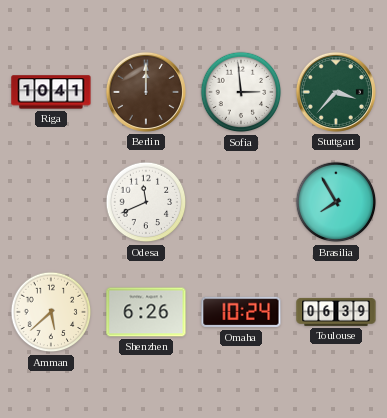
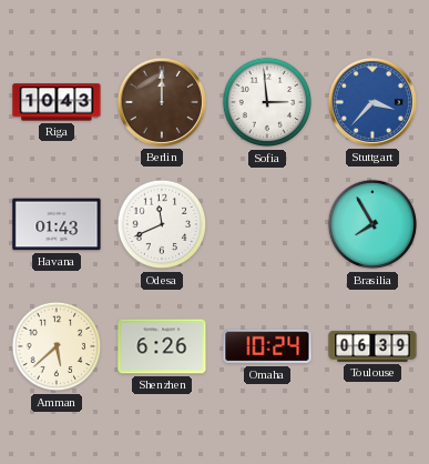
Riga: 10:41 -> 10:43 (57, 102)
Stuttgart dial: green -> blue (372, 102)
Havana: none -> 01:43 (57, 224)
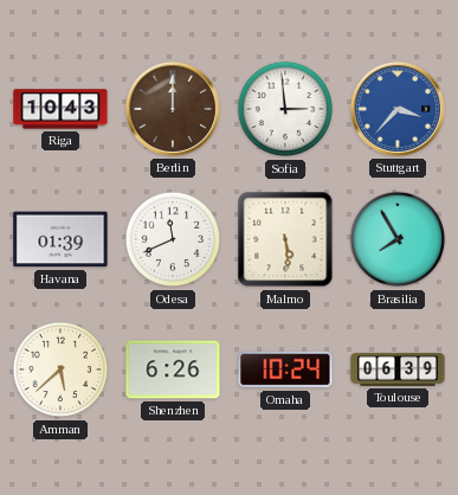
Havana: 01:43 -> 01:39 (60, 239)
Malmo: none -> 5:29 (285, 239)
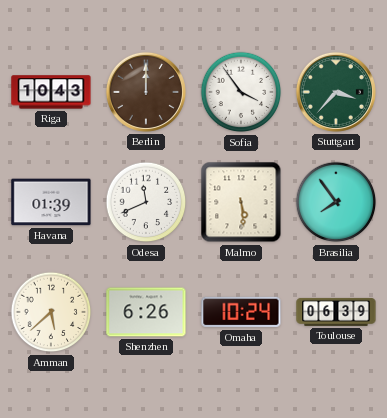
Sofia: 2:59 -> 3:54 (241, 92)
Stuttgart dial: blue -> green (336, 92)
Brasilia: 7:55 -> 7:54 (336, 202)
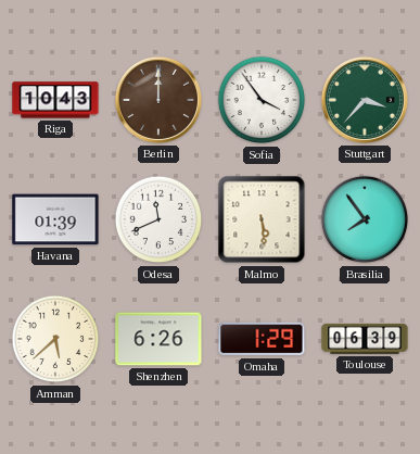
Omaha: 10:24 -> 1:29 (262, 339)
